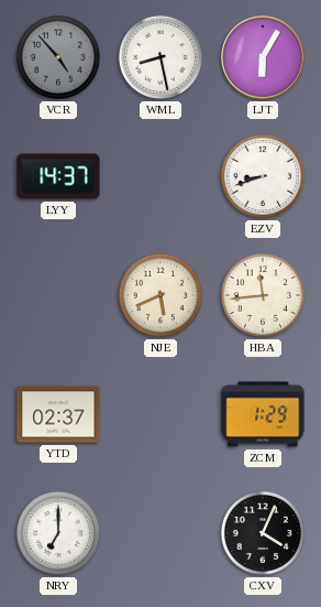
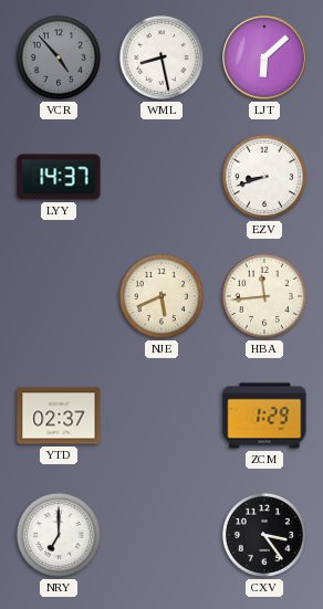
LJT: 6:05 -> 6:08 (264, 57)
CXV: 4:04 -> 3:24 (264, 535)
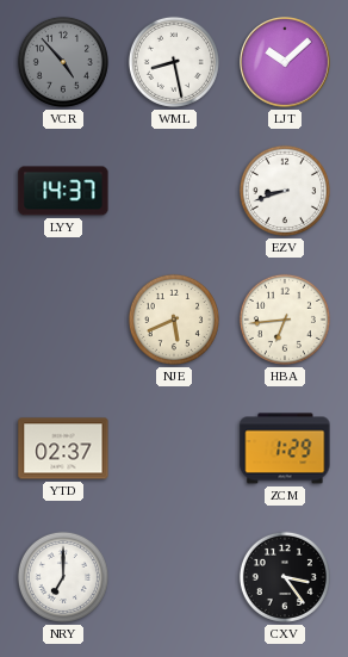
LJT: 6:08 -> 10:08 (285, 62)
HBA: 11:44 -> 6:44 (285, 320)
